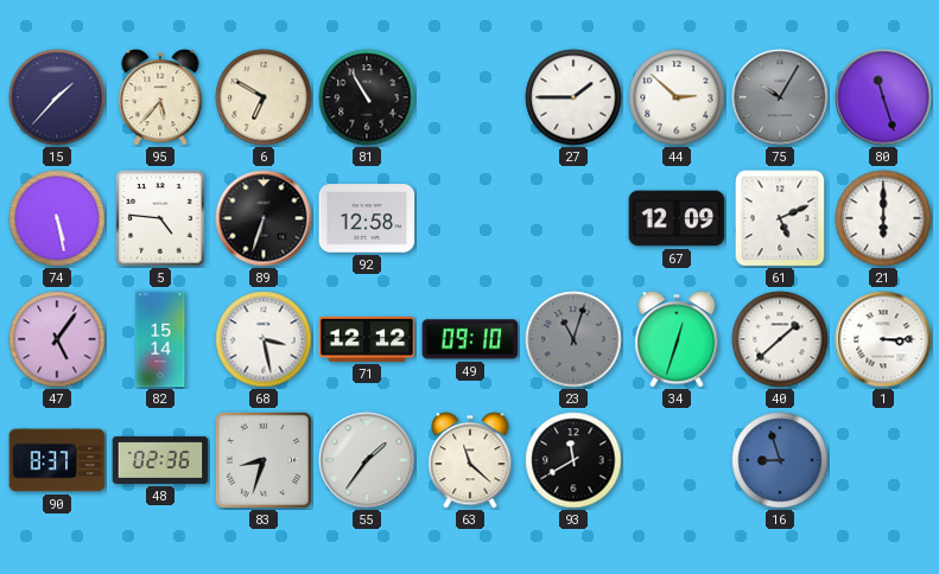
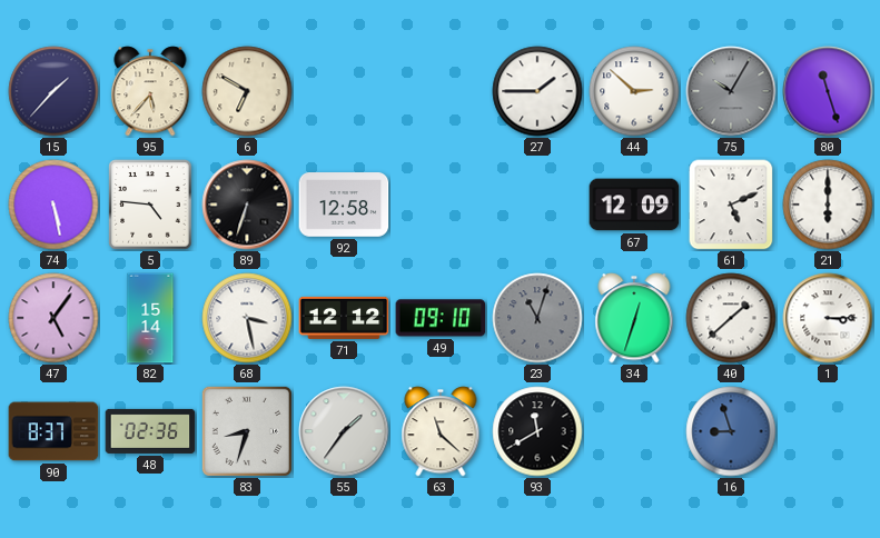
81: 10:55 -> none (367, 97)
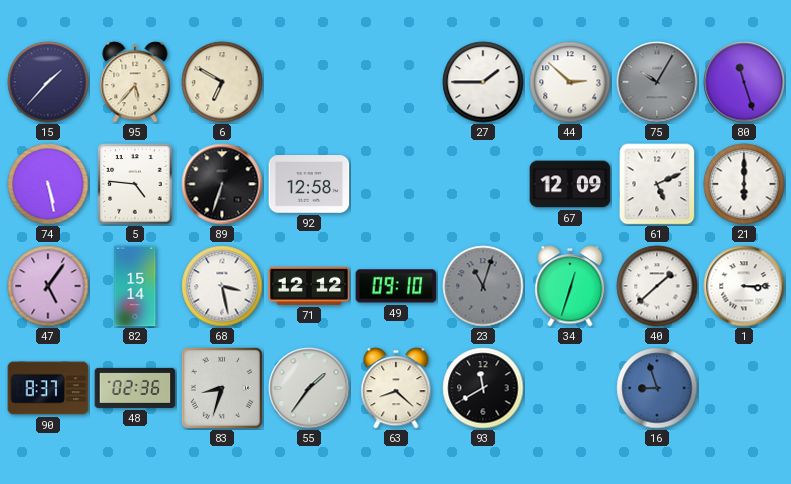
63: 11:22 -> 8:22 (396, 388)
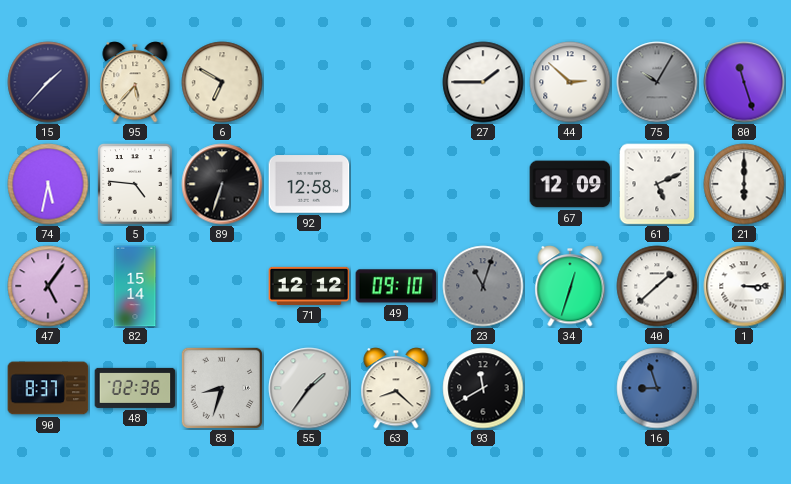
74: 5:28 -> 5:32 (48, 184)
68: 3:28 -> none (222, 286)
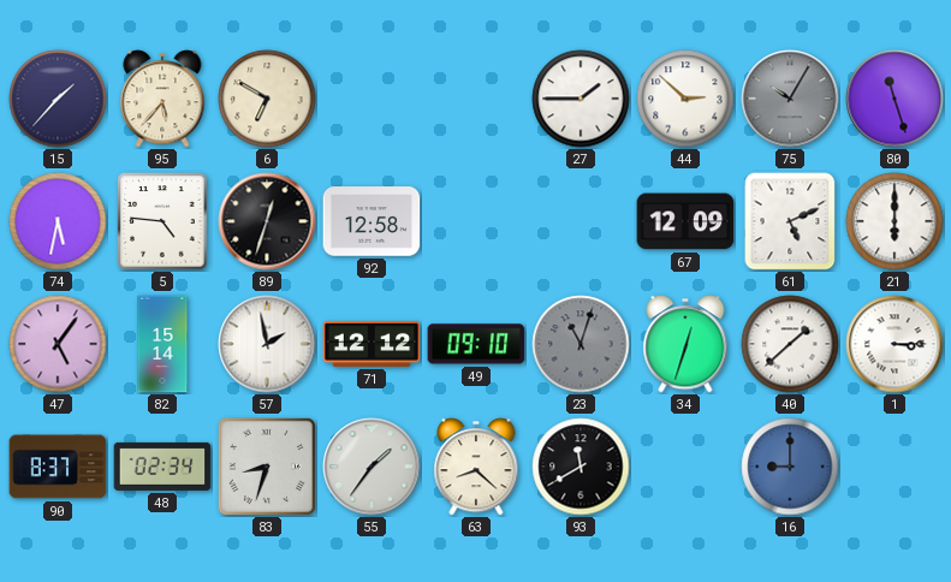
89: 6:33 -> 12:33 (267, 221)
57: none -> 1:58 (267, 344)
48: 02:36 -> 02:34 (162, 467)
16: 8:57 -> 9:00 (790, 467)
